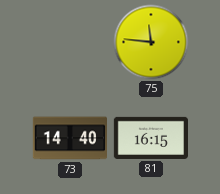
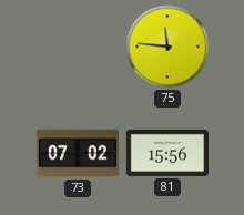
73: 14:40 -> 07:02 (77, 153)
81: 16:15 -> 15:56 (166, 153)
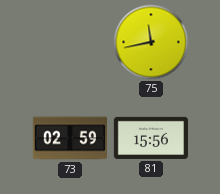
75: 11:46 -> 11:43 (151, 42)
73: 07:02 -> 02:59 (69, 138)
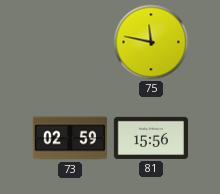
75: 11:43 -> 11:47 (151, 42)
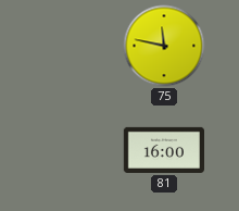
73: 02:59 -> none (69, 138)
81: 15:56 -> 16:00 (163, 150)
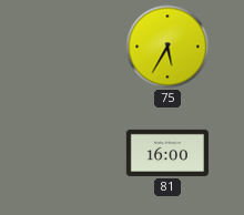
75: 11:47 -> 5:35 (167, 47)
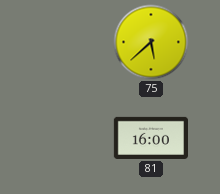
75: 5:35 -> 5:38 (151, 42)
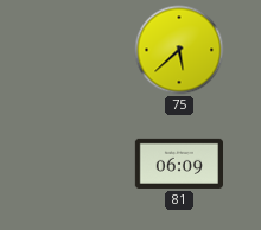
81: 16:00 -> 06:09 (178, 164)
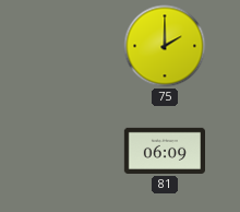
75: 5:38 -> 2:00 (165, 46)
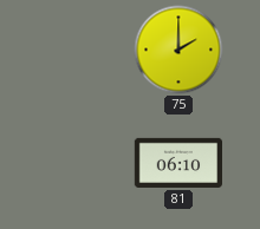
81: 06:09 -> 06:10 (177, 163)
